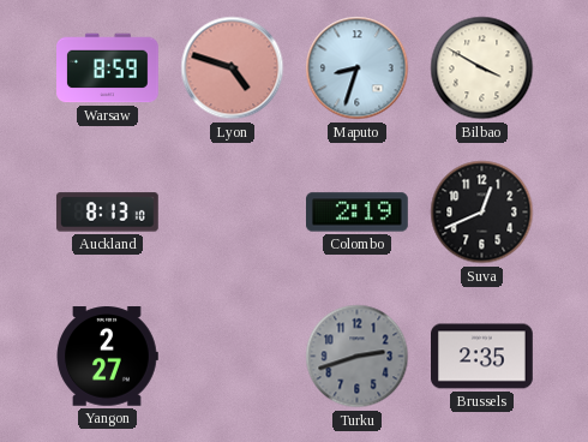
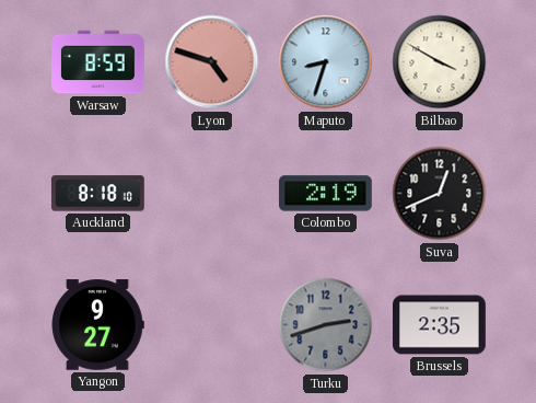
Auckland: 8:13 -> 8:18 (97, 194)
Yangon: 2:27 -> 9:27 (97, 325)
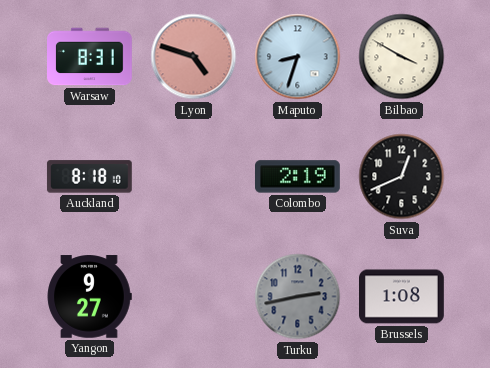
Warsaw: 8:59 -> 8:31 (90, 57)
Turku: 2:42 -> 2:43 (298, 297)
Brussels: 2:35 -> 1:08 (402, 297)
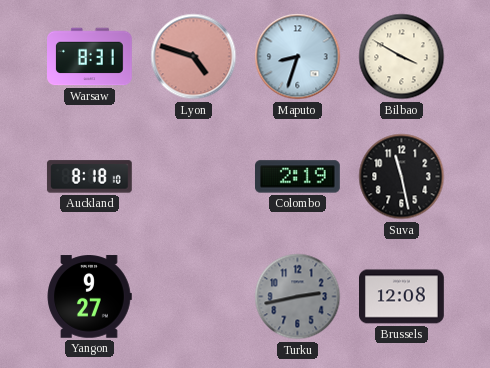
Suva: 12:41 -> 11:28 (402, 177)
Brussels: 1:08 -> 12:08 (402, 297)
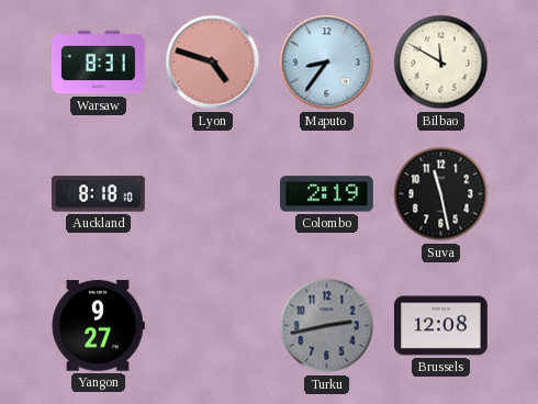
Maputo: 8:33 -> 8:36 (327, 63)
Bilbao: 3:50 -> 11:50 (441, 63)
